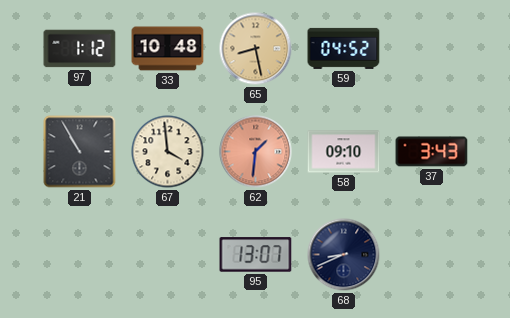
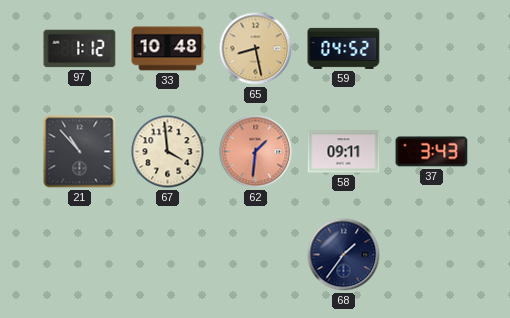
21: 10:55 -> 10:53 (80, 152)
58: 09:10 -> 09:11 (344, 152)
95: 13:07 -> none (256, 255)
68: 8:41 -> 1:36 (344, 255)
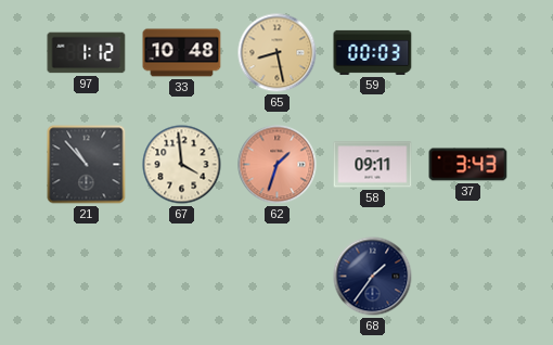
59: 04:52 -> 00:03 (373, 52)
62: 1:31 -> 1:33 (278, 165)
